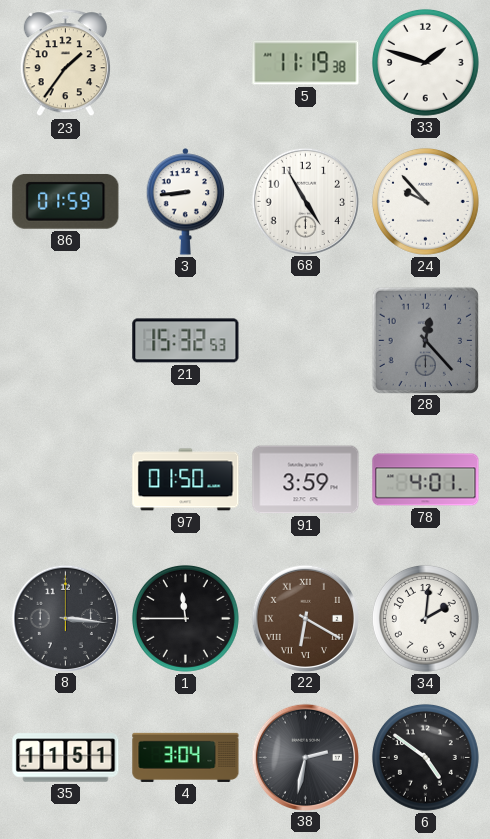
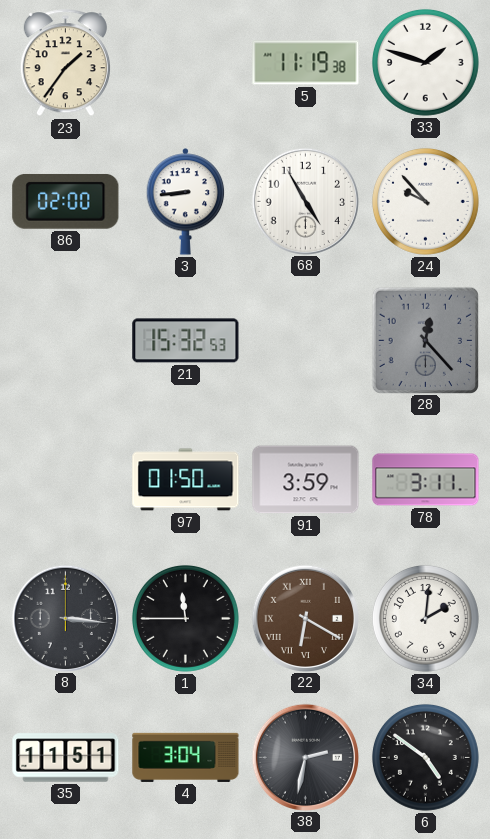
86: 01:59 -> 02:00 (66, 201)
78: 4:01 -> 3:11 (426, 480)
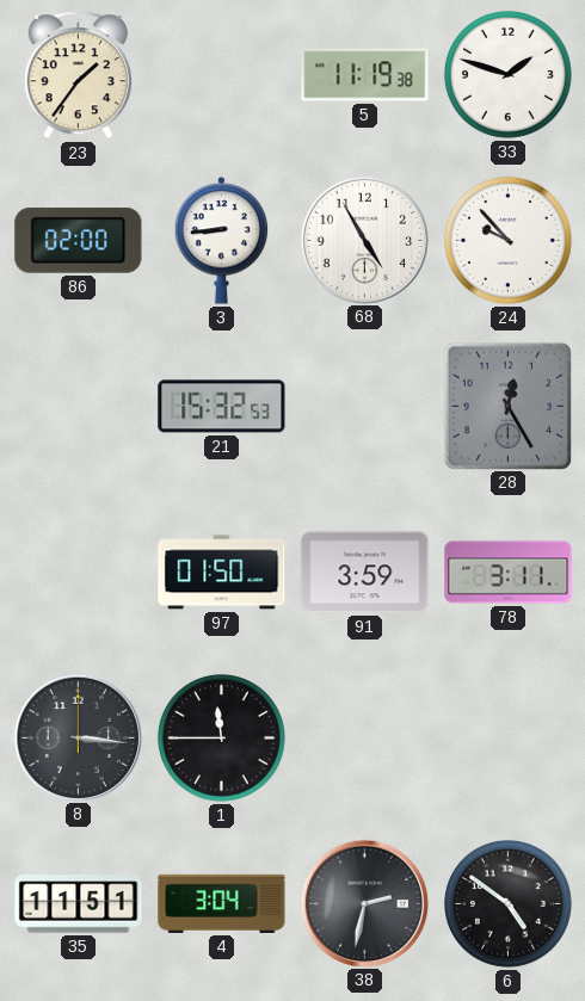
28: 12:23 -> 12:25 (507, 406)
22: 6:20 -> none (305, 618)
34: 2:01 -> none (425, 618)
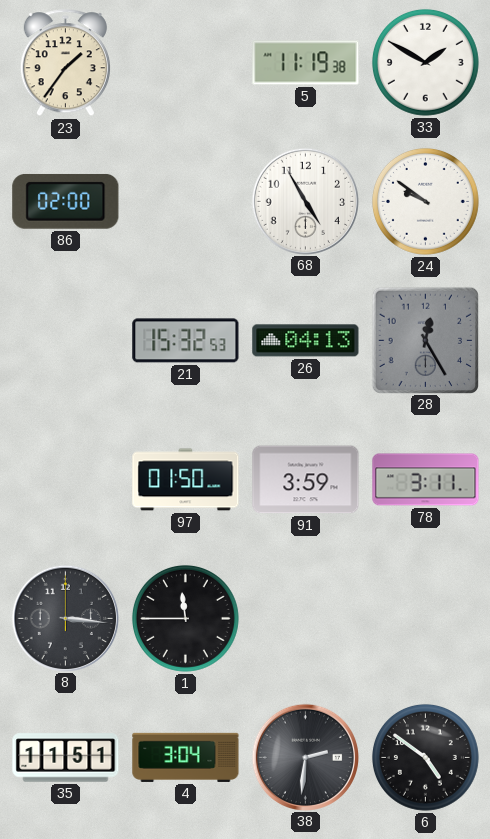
33: 1:48 -> 1:50 (425, 62)
3: 8:44 -> none (222, 241)
24: 9:53 -> 9:51 (425, 201)
26: none -> 04:13 (306, 341)
38: 2:32 -> 2:31 (305, 757)
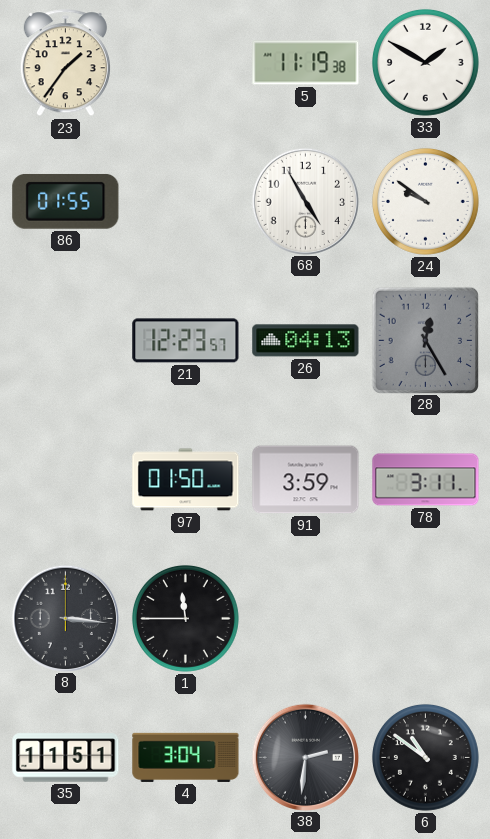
86: 02:00 -> 01:55 (66, 201)
21: 15:32 -> 12:23 (186, 341)
6: 4:51 -> 10:51 (425, 757)
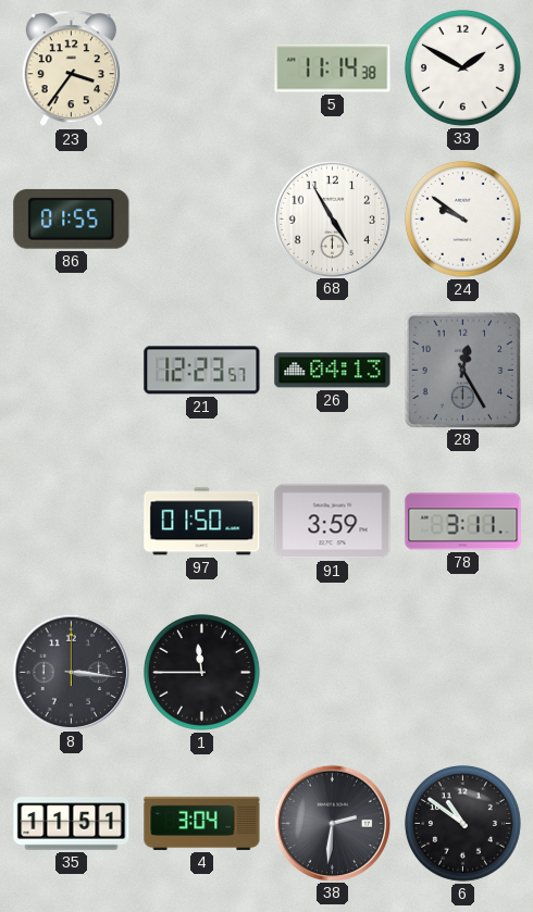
23: 1:36 -> 3:36 (71, 68)
5: 11:19 -> 11:14 (333, 68)
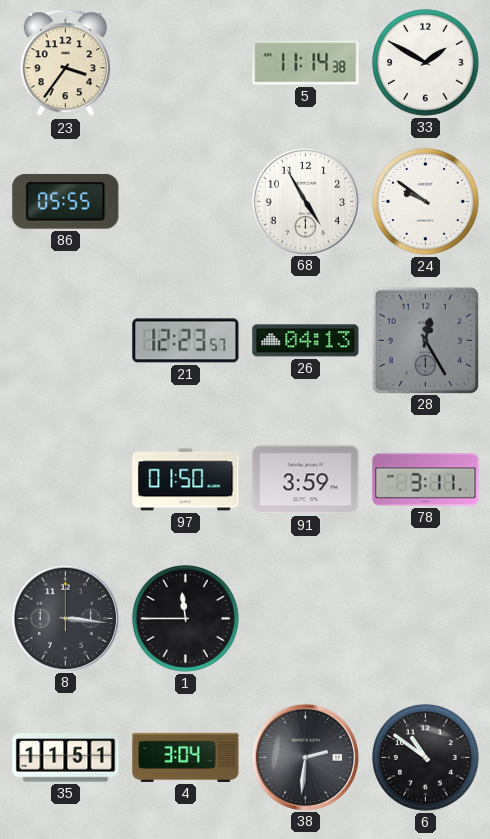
86: 01:55 -> 05:55 (66, 201)
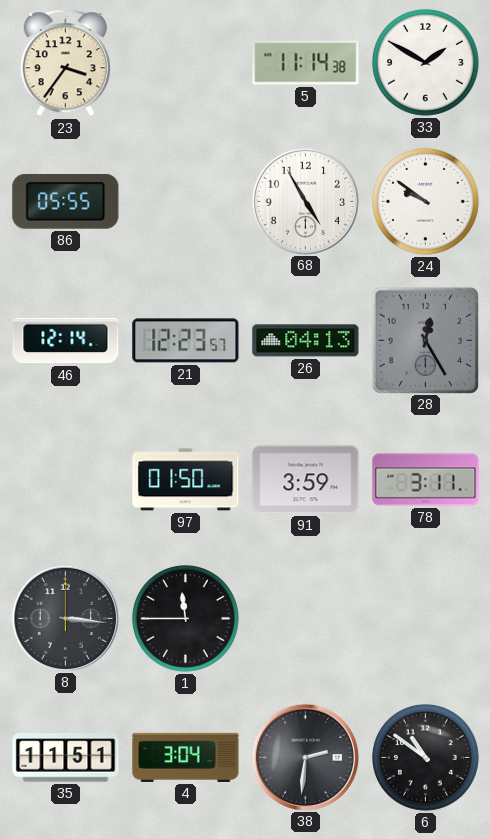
46: none -> 12:14 (66, 341)
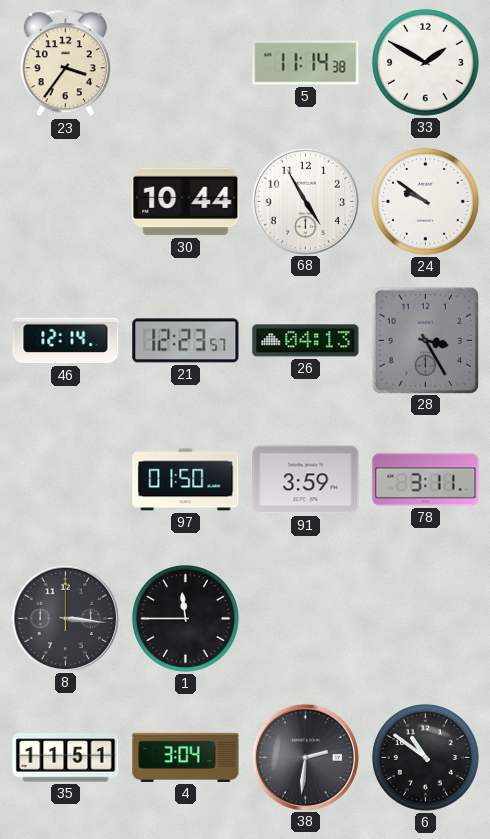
86: 05:55 -> none (66, 201)
30: none -> 10:44 (186, 202)
28: 12:25 -> 3:25 (425, 340)
